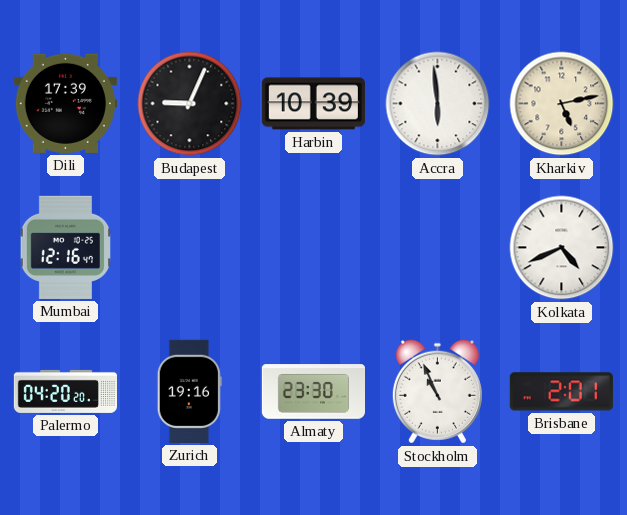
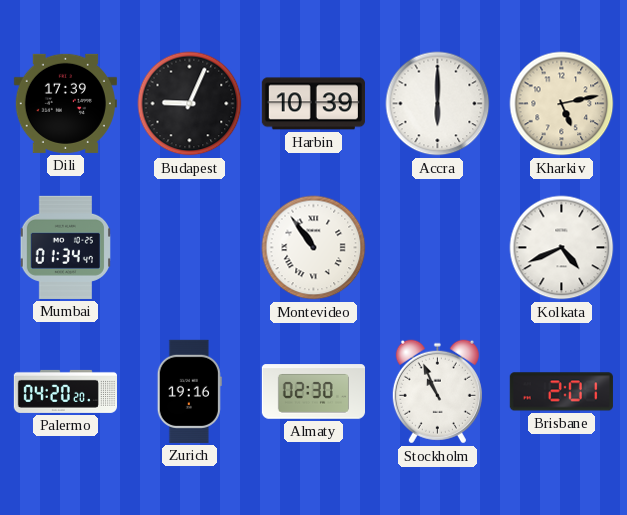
Accra: 5:59 -> 6:00 (438, 104)
Mumbai: 12:16 -> 01:34 (65, 247)
Montevideo: none -> 10:54 (314, 248)
Almaty: 23:30 -> 02:30 (313, 392)
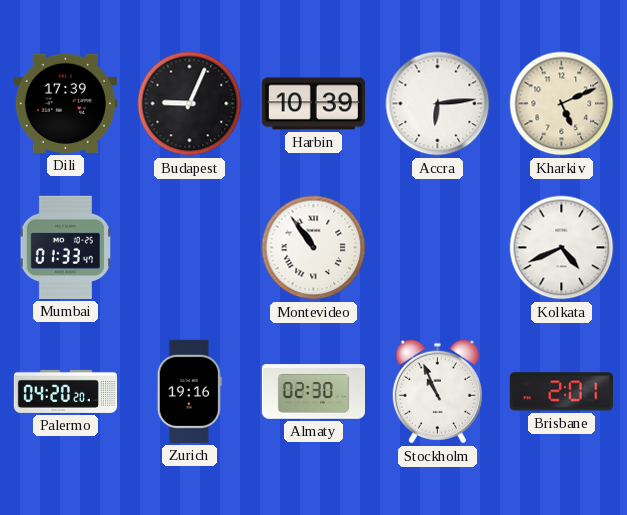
Accra: 6:00 -> 6:14 (438, 104)
Kharkiv: 5:13 -> 5:11 (562, 104)
Mumbai: 01:34 -> 01:33 (65, 247)
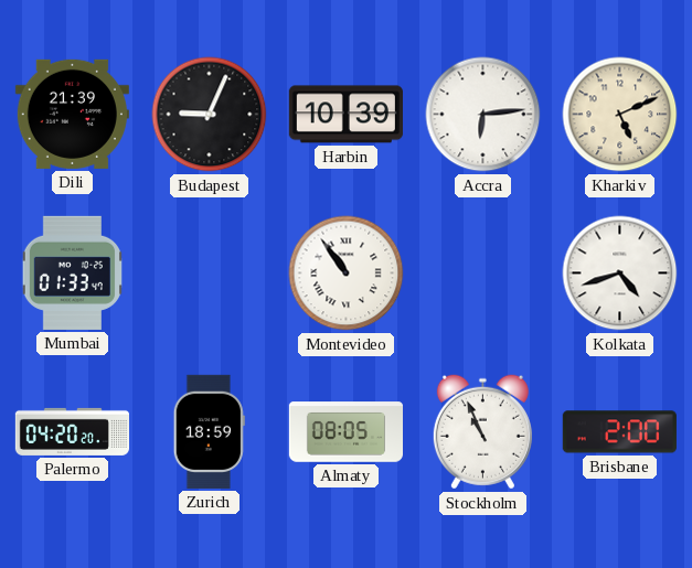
Dili: 17:39 -> 21:39 (72, 114)
Kolkata: 4:41 -> 4:42 (620, 274)
Zurich: 19:16 -> 18:59 (209, 431)
Almaty: 02:30 -> 08:05 (345, 432)
Brisbane: 2:01 -> 2:00 (619, 432)
